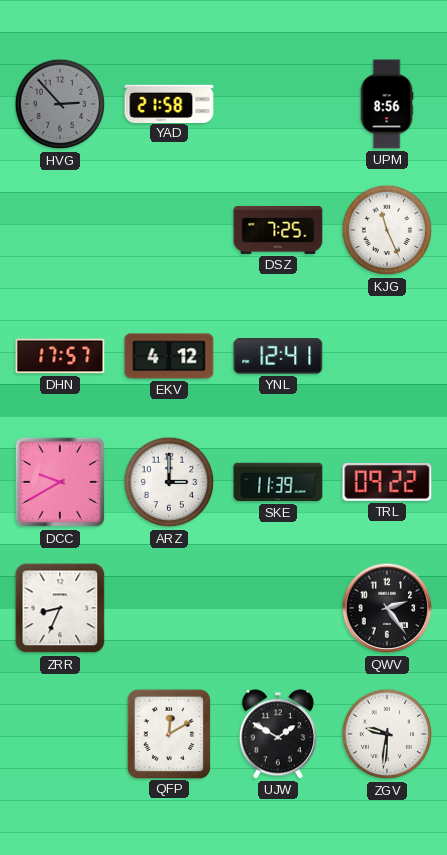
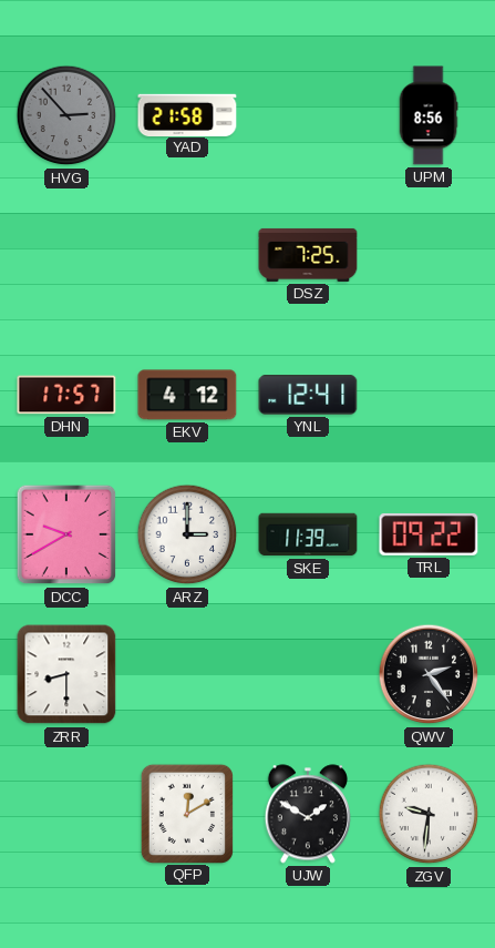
KJG: 11:26 -> none (387, 230)
ZRR: 8:34 -> 8:30 (66, 674)
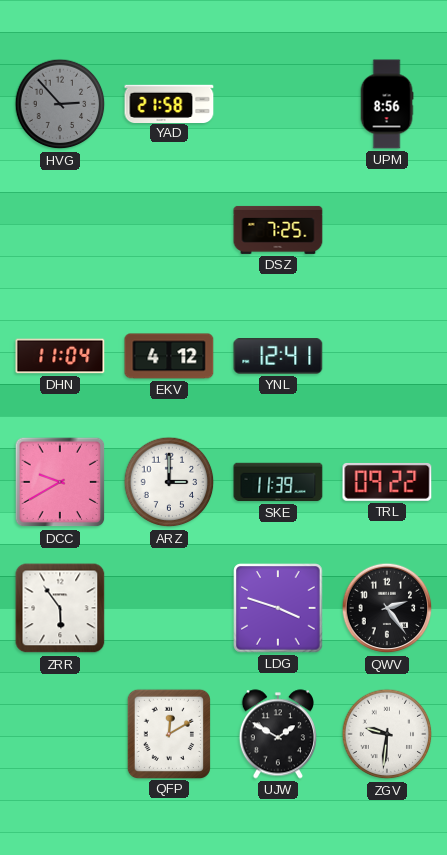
DHN: 17:57 -> 11:04 (60, 356)
ZRR: 8:30 -> 5:54 (60, 608)
LDG: none -> 3:48 (278, 608)
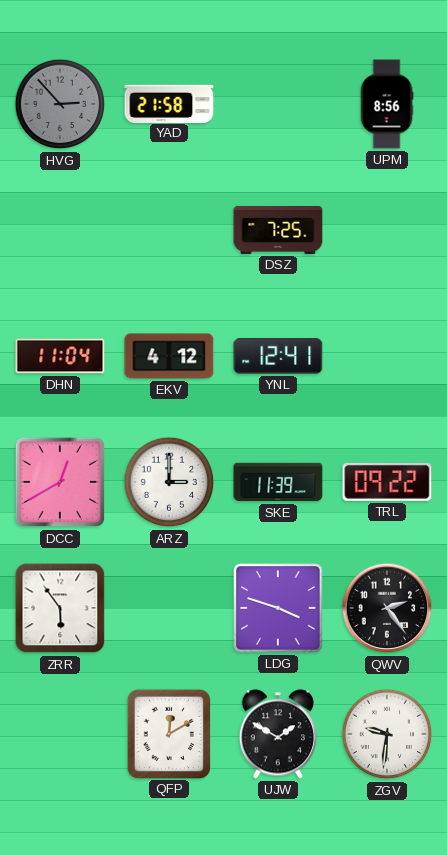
DCC: 9:40 -> 12:40 (60, 482)
